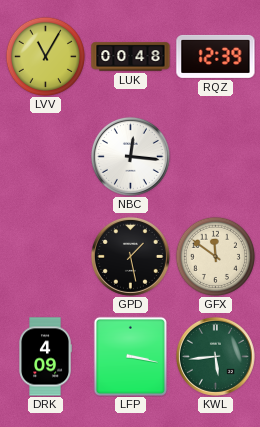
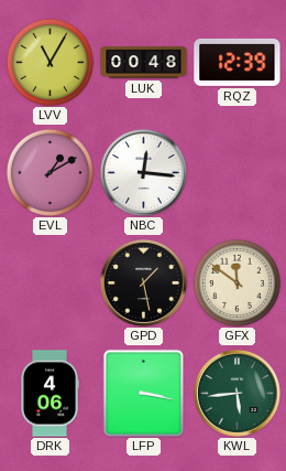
EVL: none -> 1:10 (50, 172)
DRK: 4:09 -> 4:06 (50, 394)
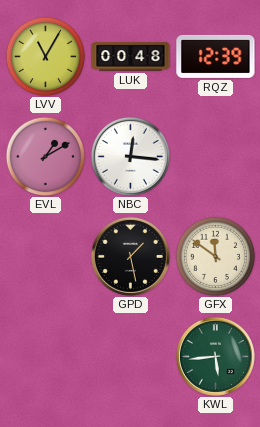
DRK: 4:06 -> none (50, 394)
LFP: 3:17 -> none (143, 393)
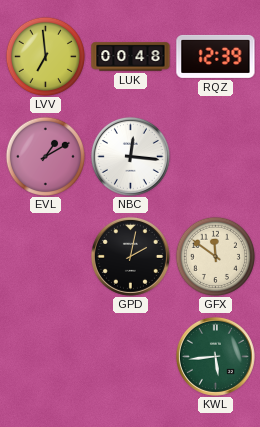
LVV: 11:05 -> 6:59 (45, 56)
GPD: 1:28 -> 2:02 (130, 256)
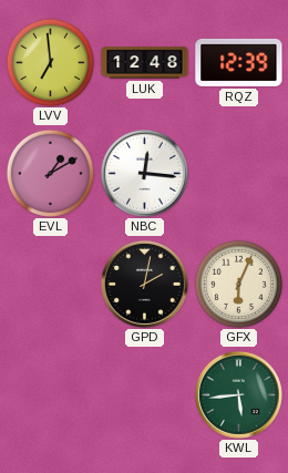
LUK: 00:48 -> 12:48 (145, 63)
GFX: 11:51 -> 6:04 (238, 284)
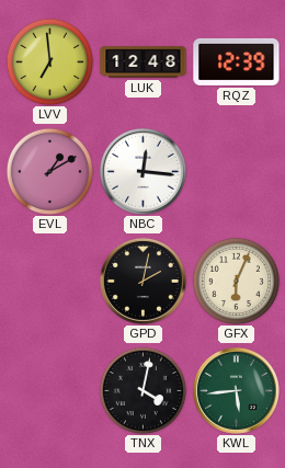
TNX: none -> 4:02 (142, 390)
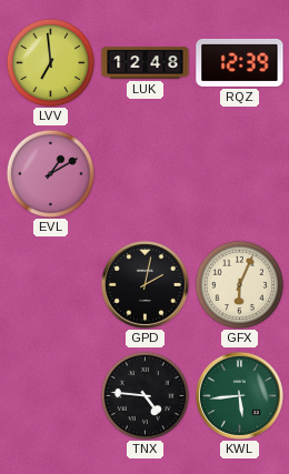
NBC: 12:16 -> none (142, 171)
TNX: 4:02 -> 4:46 (144, 395)
